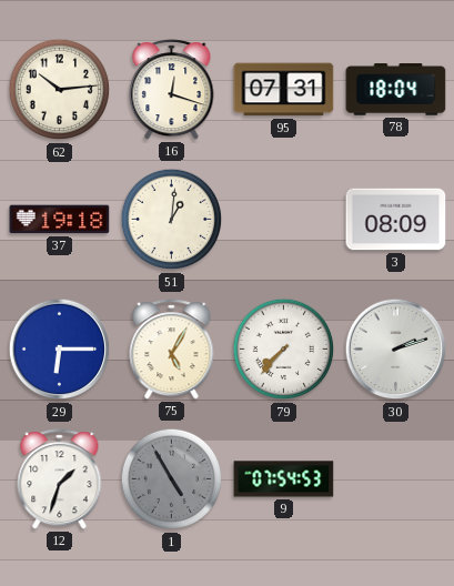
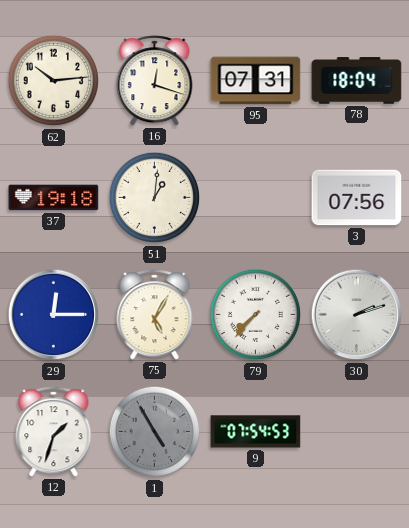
3: 08:09 -> 07:56 (357, 198)
29: 6:15 -> 12:15 (54, 315)
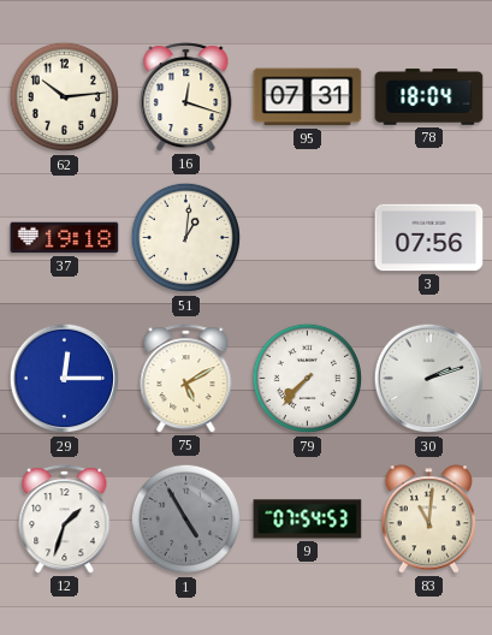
75: 5:05 -> 5:10 (186, 379)
83: none -> 11:01 (429, 520)
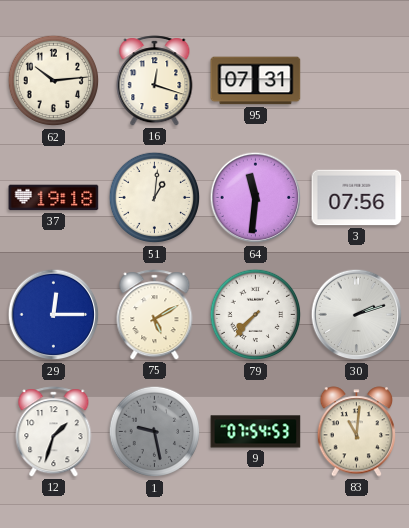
78: 18:04 -> none (429, 97)
64: none -> 11:31 (256, 198)
1: 4:55 -> 9:28 (155, 432)
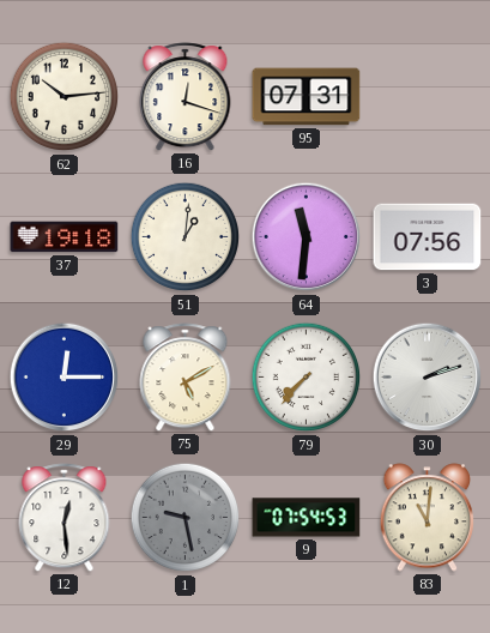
12: 1:33 -> 12:29 (65, 518)
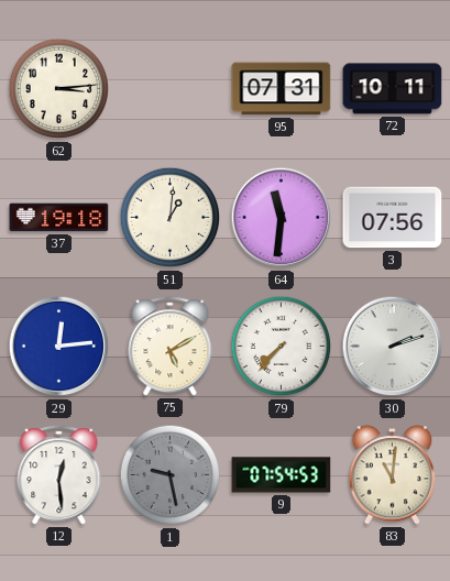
62: 10:14 -> 3:14 (59, 89)
16: 12:18 -> none (186, 97)
72: none -> 10:11 (393, 89)
29: 12:15 -> 12:14 (59, 347)
